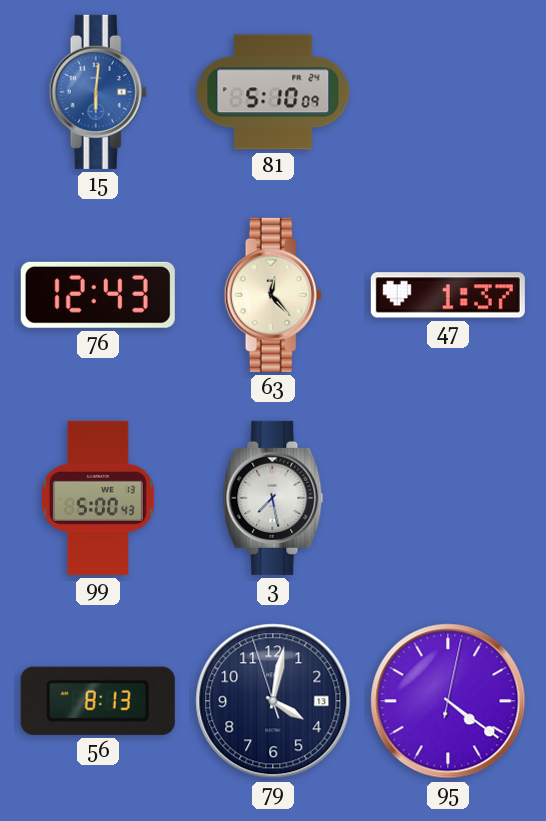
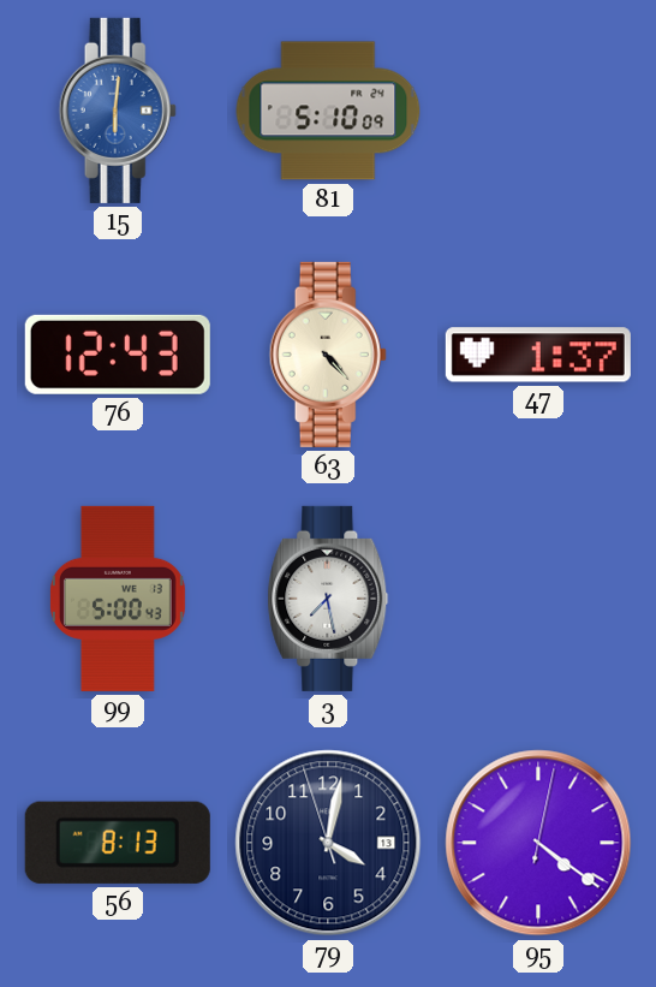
63: 12:23 -> 4:23 (328, 355)
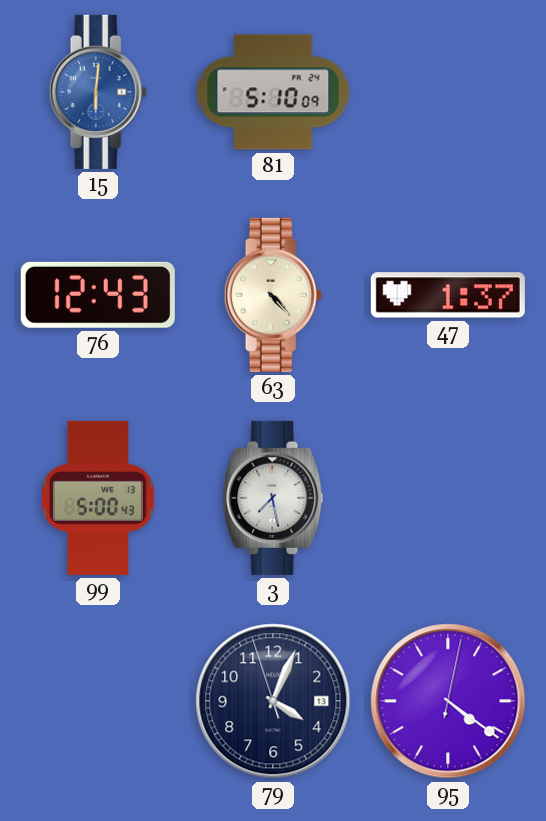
56: 8:13 -> none (118, 843)
79: 4:01 -> 4:03 (273, 701)
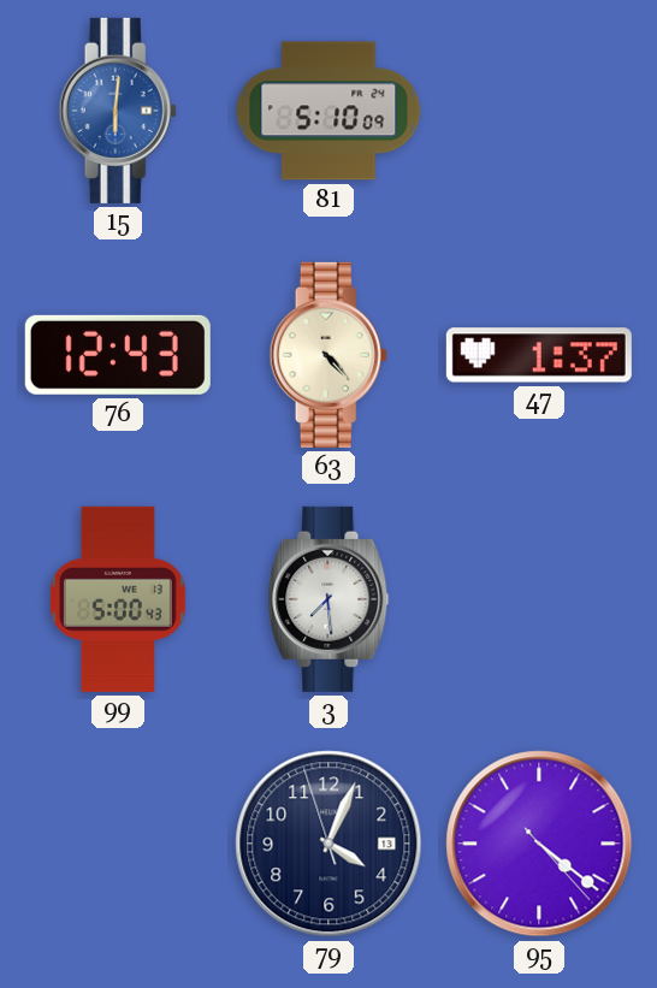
3: 7:28 -> 7:29 (328, 599)
95: 4:21:02 -> 4:21:23 (539, 844)
